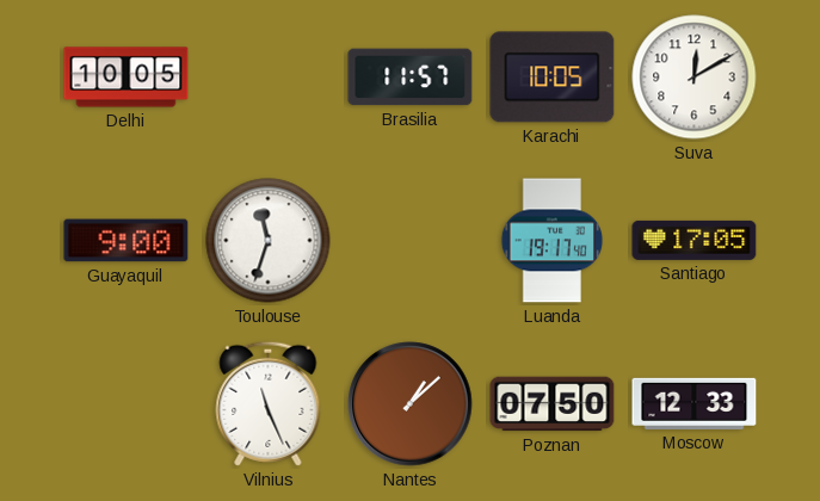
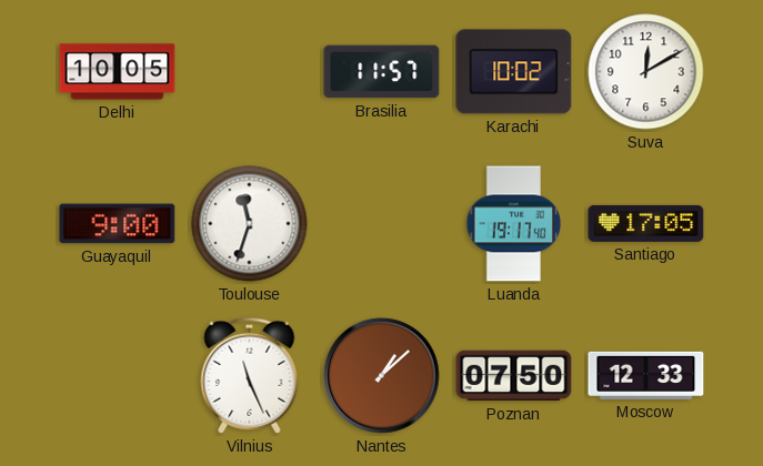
Karachi: 10:05 -> 10:02 (514, 72)
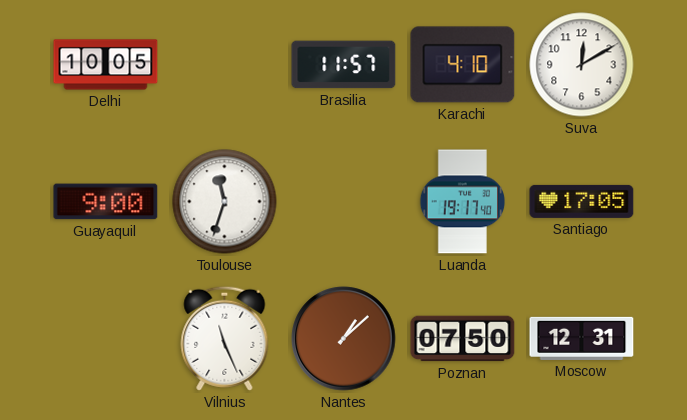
Karachi: 10:02 -> 4:10 (463, 65)
Moscow: 12:33 -> 12:31 (582, 338)
